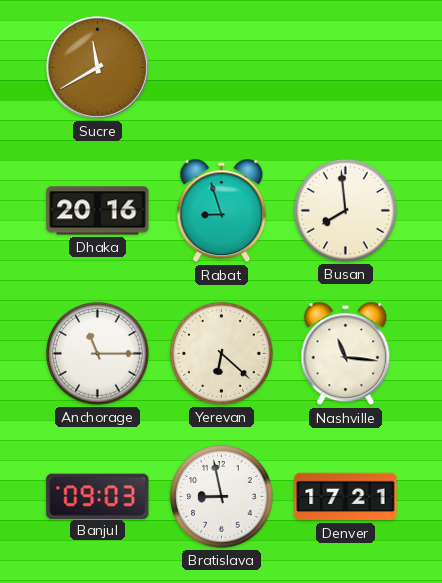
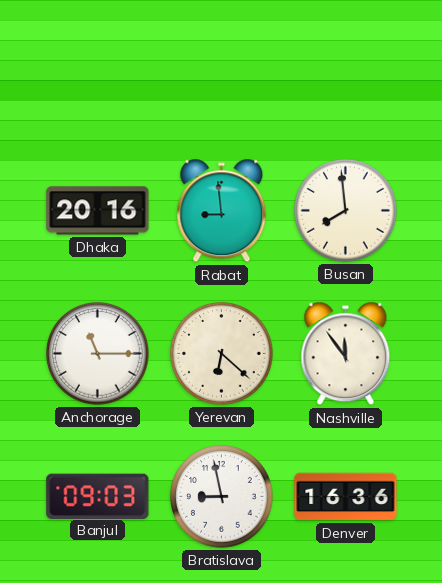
Sucre: 11:40 -> none (97, 67)
Rabat: 8:57 -> 8:59 (222, 211)
Nashville: 11:16 -> 11:54 (346, 354)
Denver: 17:21 -> 16:36 (346, 497)
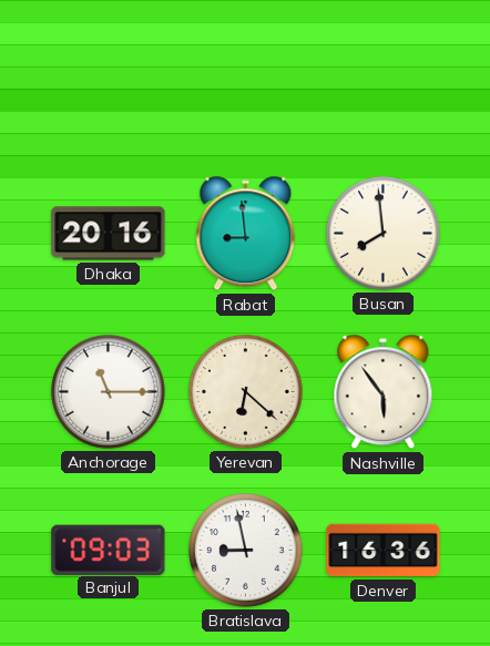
Nashville: 11:54 -> 5:54 (384, 392)
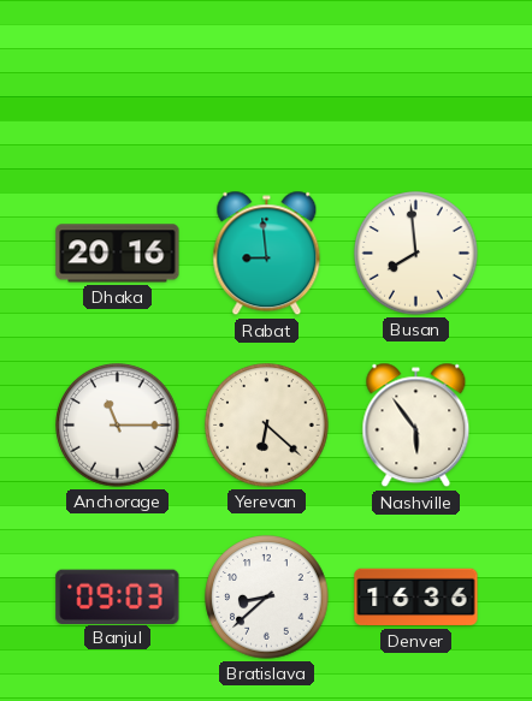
Bratislava: 8:58 -> 8:38 (267, 598)
